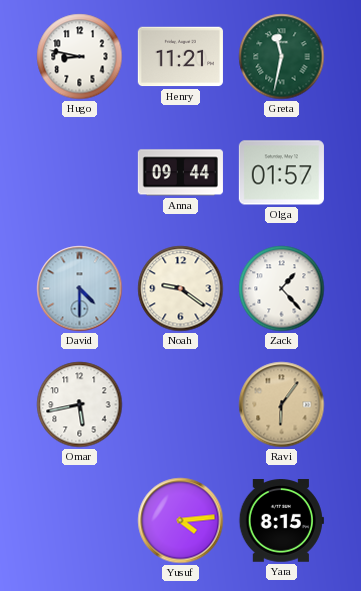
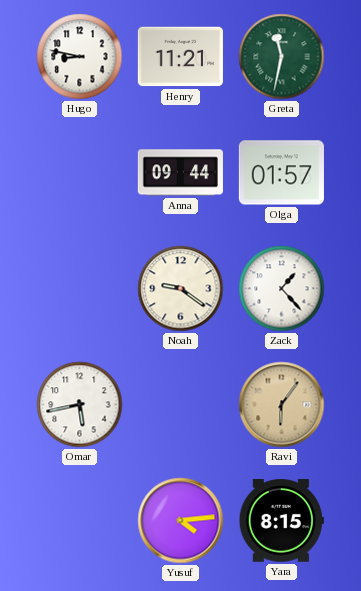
David: 4:30 -> none (80, 289)
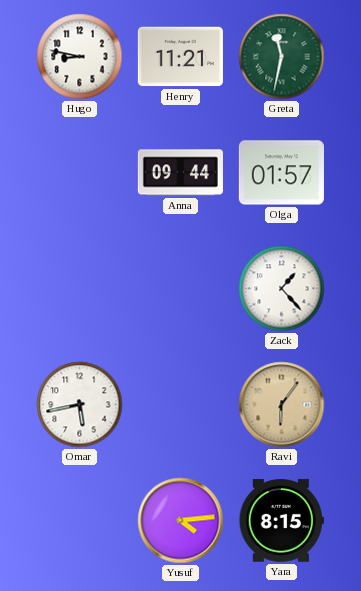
Noah: 9:21 -> none (181, 289)
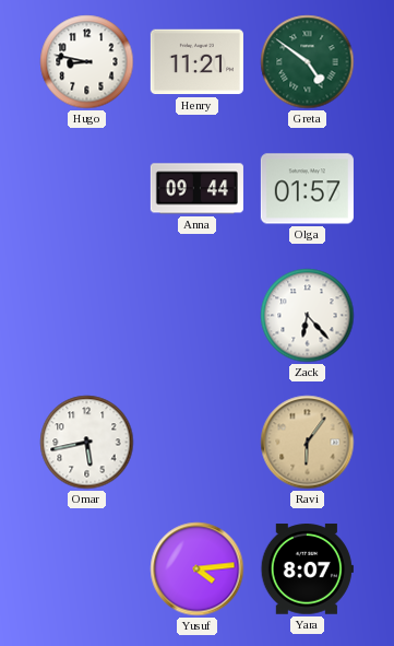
Greta: 11:32 -> 4:51 (308, 62)
Zack: 1:23 -> 6:23 (308, 316)
Yara: 8:15 -> 8:07 (307, 569)
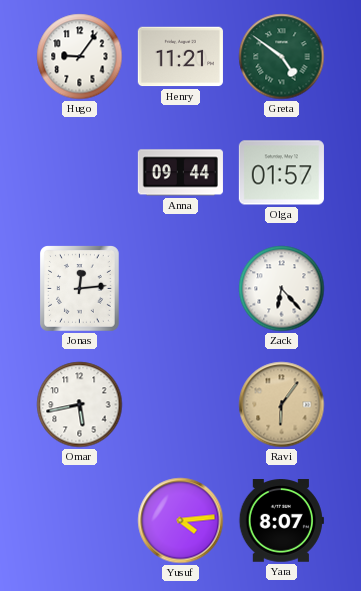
Hugo: 8:47 -> 9:06 (80, 57)
Jonas: none -> 12:14 (80, 289)
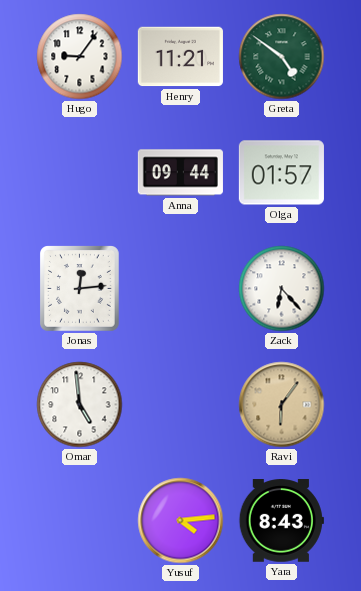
Omar: 5:43 -> 4:59 (80, 405)
Yara: 8:07 -> 8:43 (281, 521)
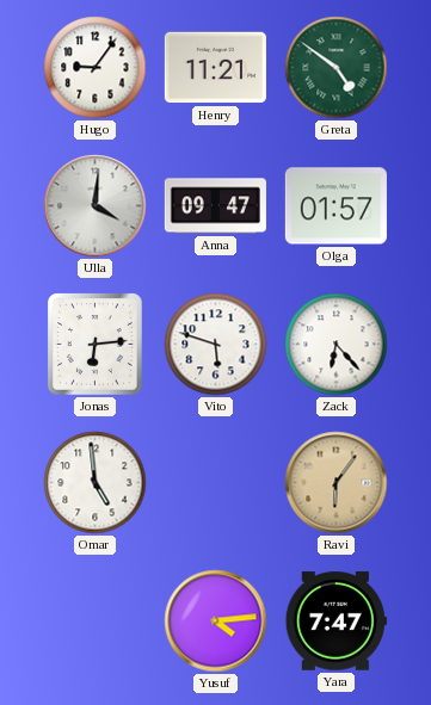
Ulla: none -> 4:01 (96, 206)
Anna: 09:44 -> 09:47 (215, 206)
Jonas: 12:14 -> 6:14 (96, 345)
Vito: none -> 5:48 (216, 345)
Yara: 8:43 -> 7:47 (335, 621)
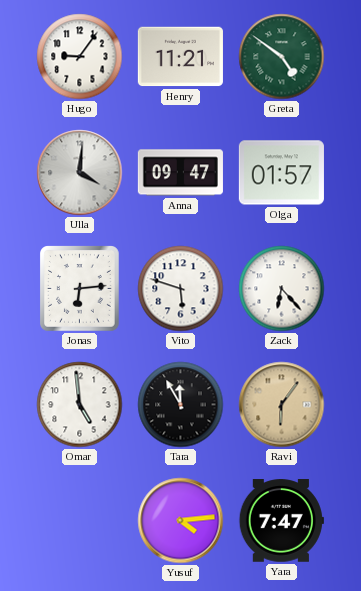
Tara: none -> 11:55 (181, 405)
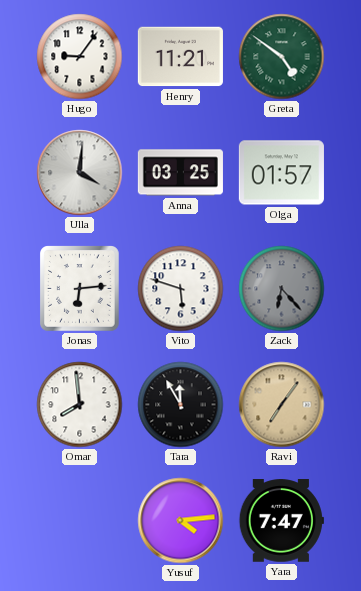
Anna: 09:47 -> 03:25 (180, 173)
Zack dial: white -> grey (282, 289)
Omar: 4:59 -> 7:59 (80, 405)
Ravi: 6:06 -> 7:06 (282, 405)
